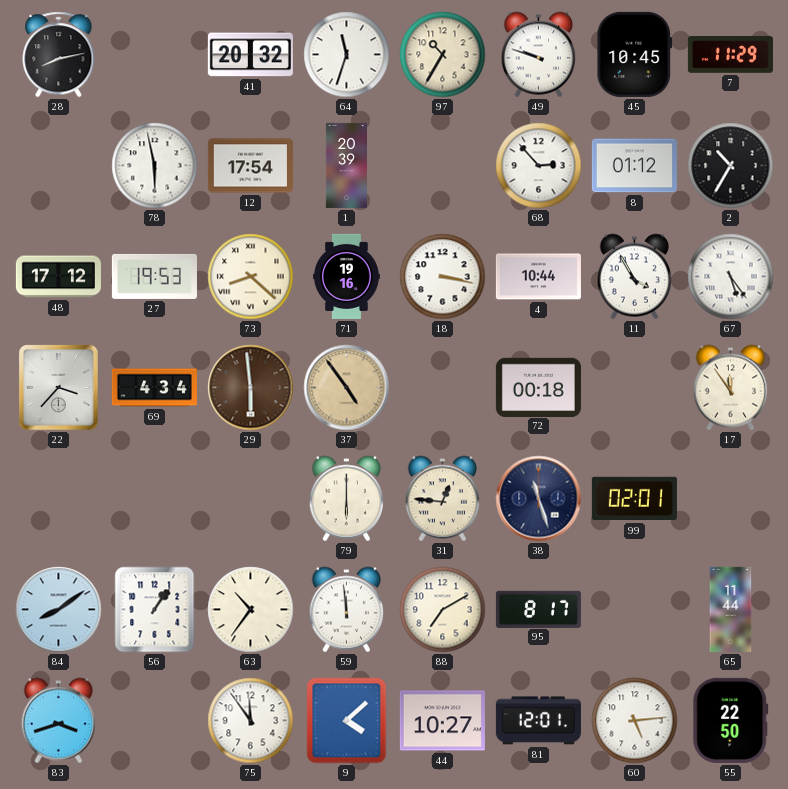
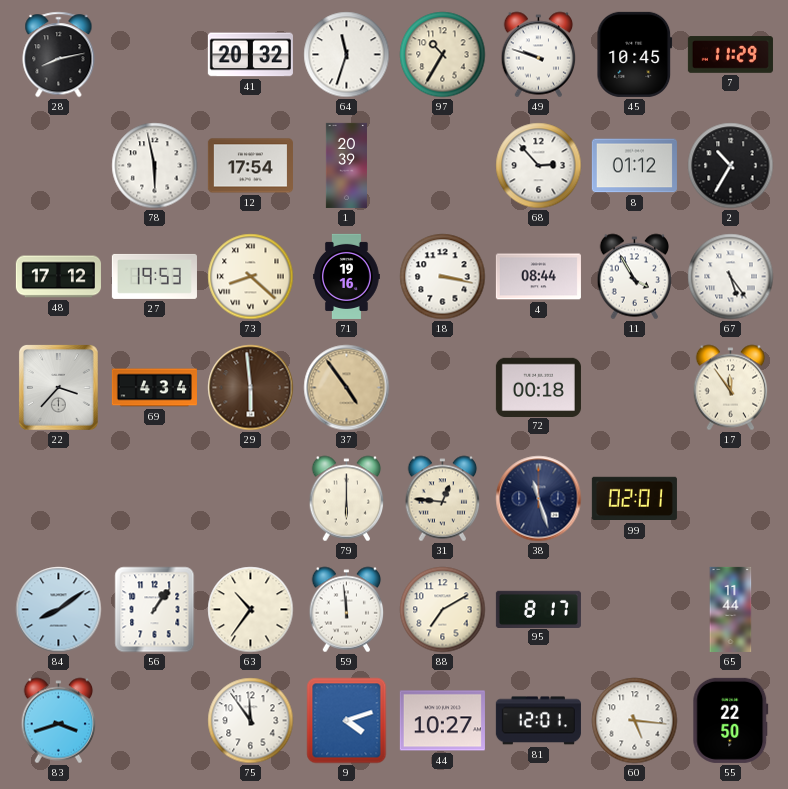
4: 10:44 -> 08:44 (538, 277)
9: 4:08 -> 4:12 (347, 721)
60: 5:14 -> 5:16 (635, 721)
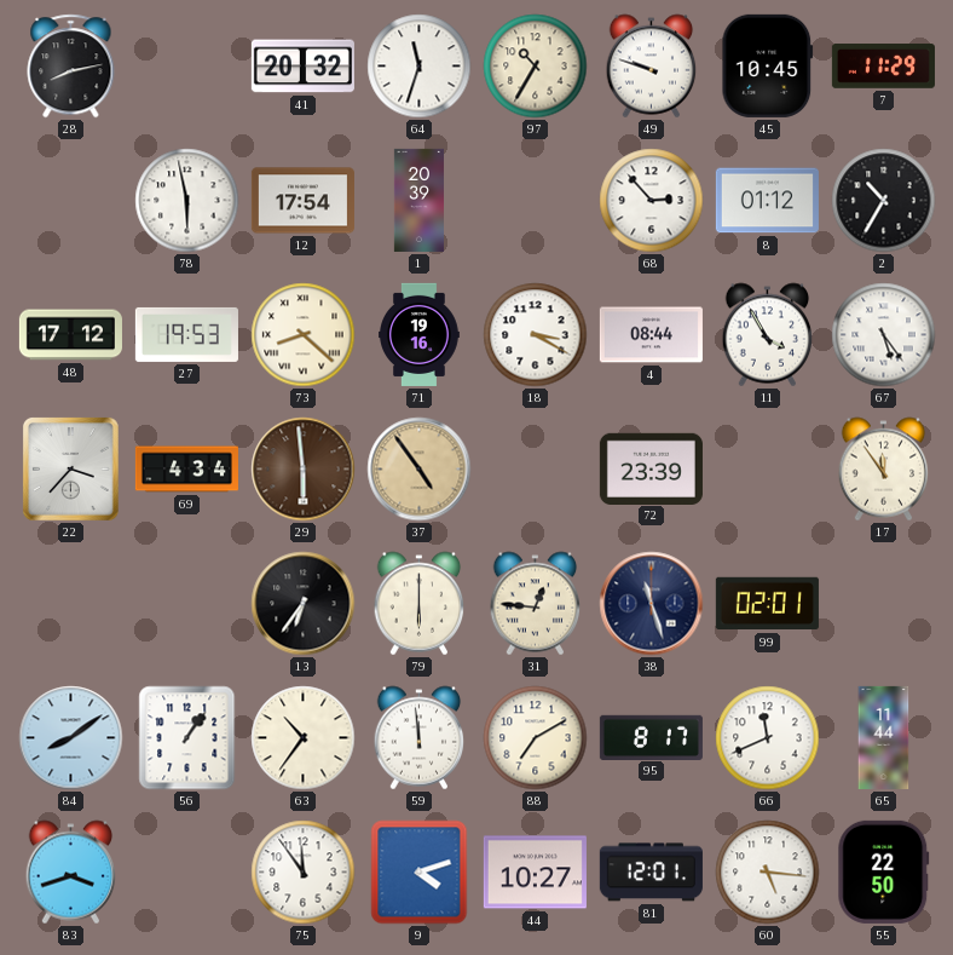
18: 3:17 -> 3:20 (536, 335)
72: 00:18 -> 23:39 (651, 468)
13: none -> 6:36 (304, 604)
66: none -> 11:41 (768, 738)
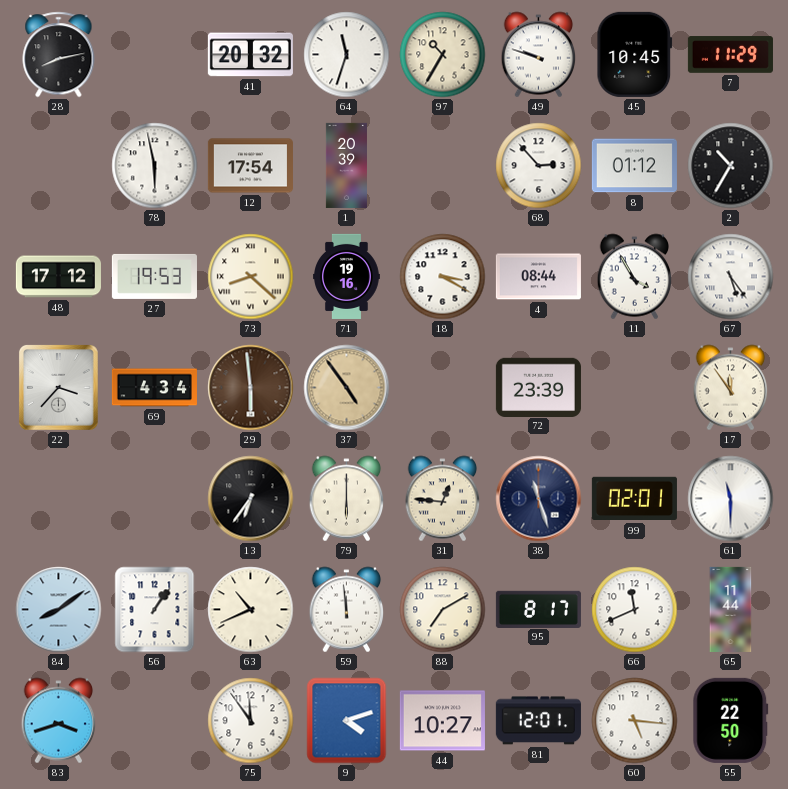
61: none -> 11:30 (731, 499)
63: 10:36 -> 10:41 (251, 610)
